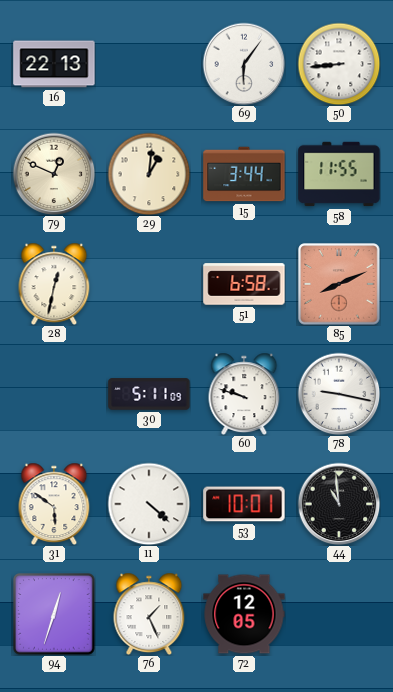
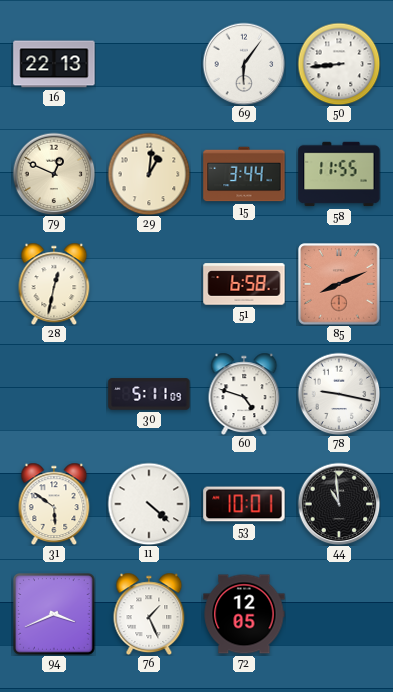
60: 9:48 -> 4:48 (244, 394)
94: 12:33 -> 3:41 (54, 614)
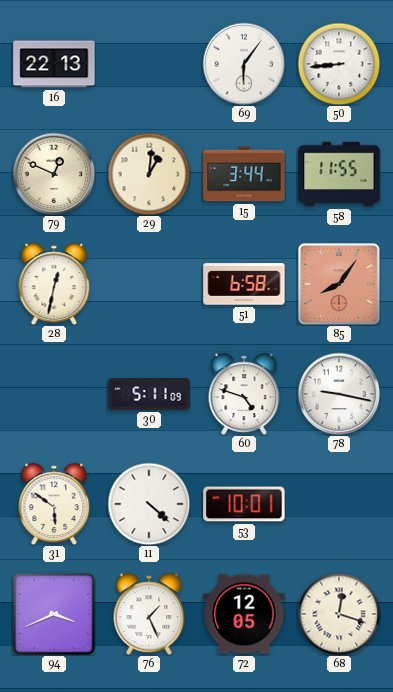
85: 8:11 -> 8:06 (339, 284)
44: 10:59 -> none (339, 504)
68: none -> 12:18 (339, 614)
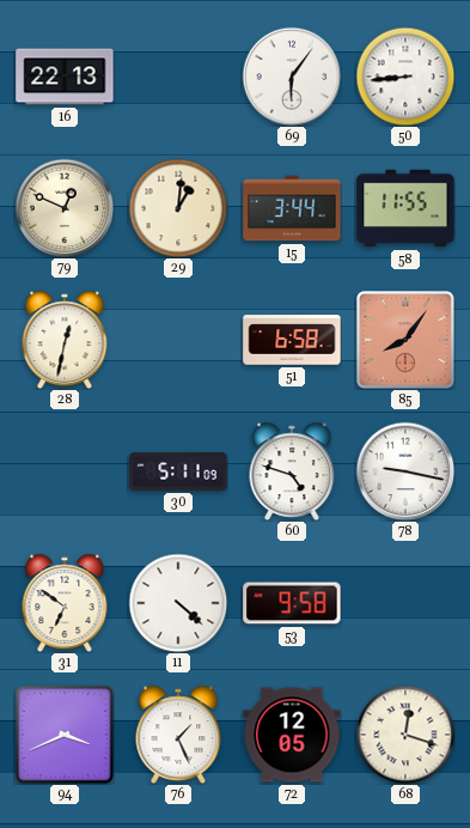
31: 5:51 -> 6:51 (65, 603)
53: 10:01 -> 9:58 (292, 603)
